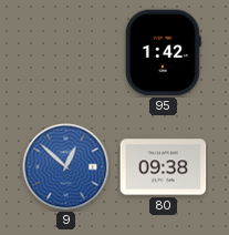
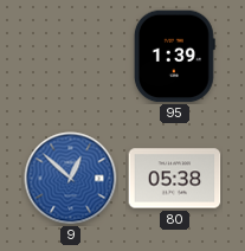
95: 1:42 -> 1:39 (174, 57)
80: 09:38 -> 05:38 (175, 179)
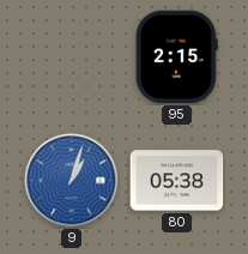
95: 1:39 -> 2:15 (176, 58)
9: 12:52 -> 1:03 (72, 181)
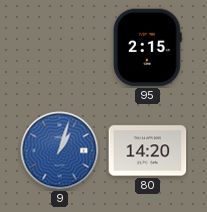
80: 05:38 -> 14:20 (148, 151)
